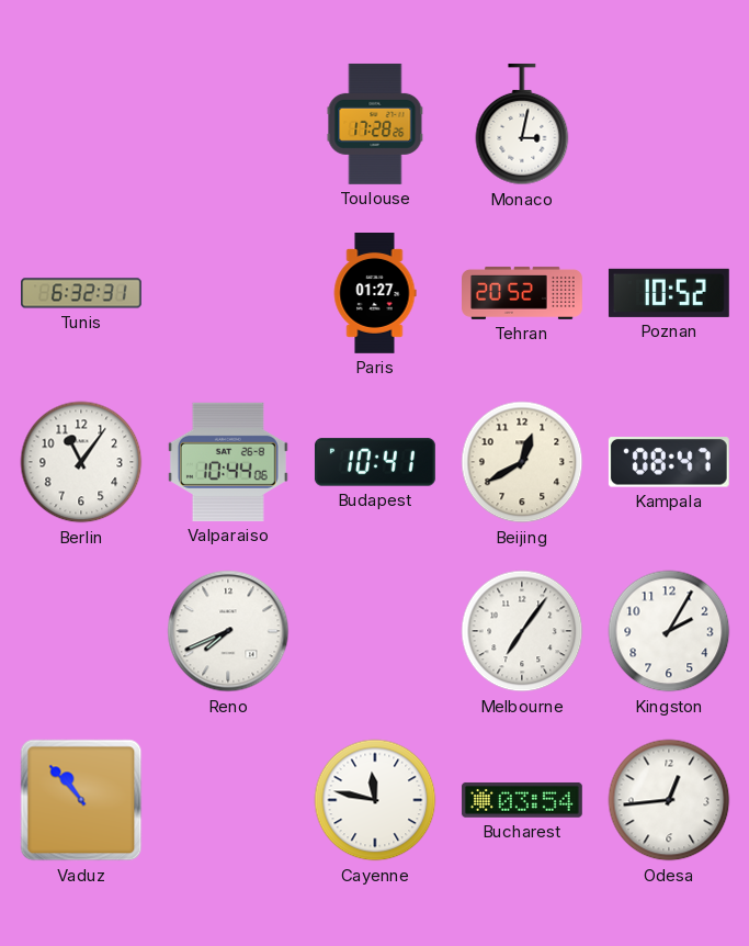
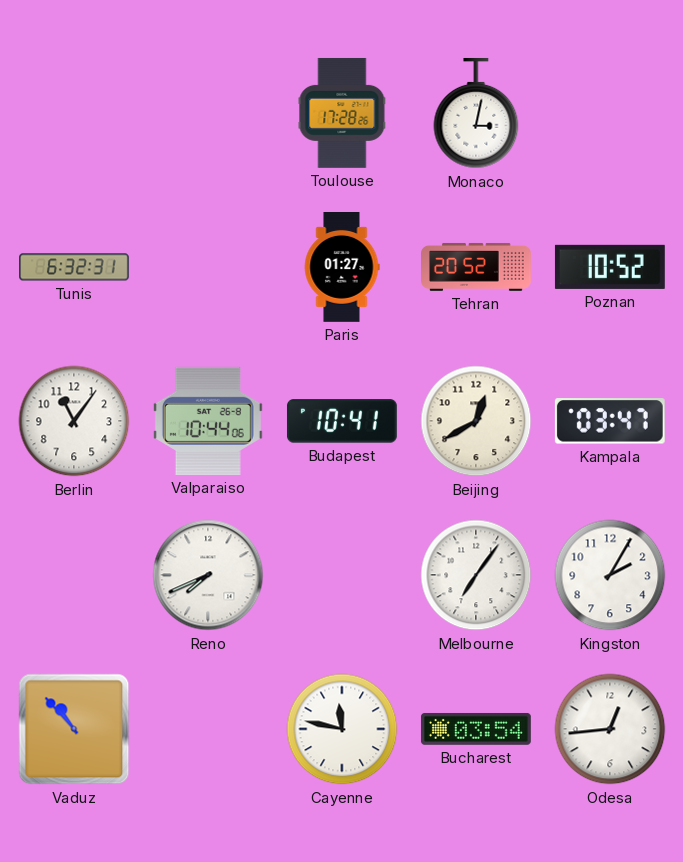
Kampala: 08:47 -> 03:47 (610, 421)
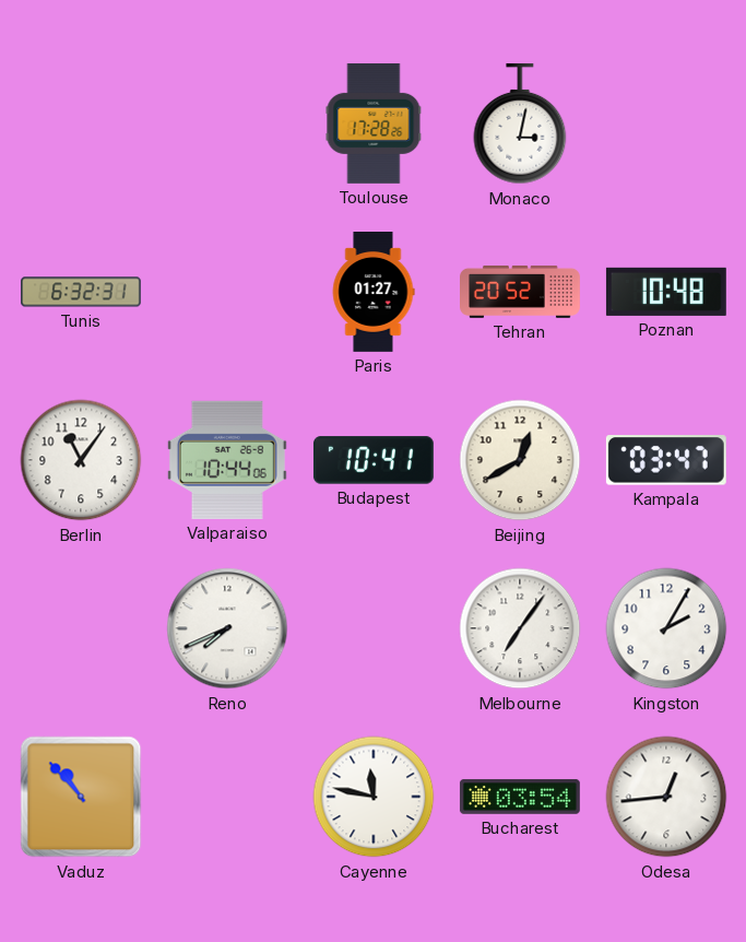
Poznan: 10:52 -> 10:48 (666, 292)
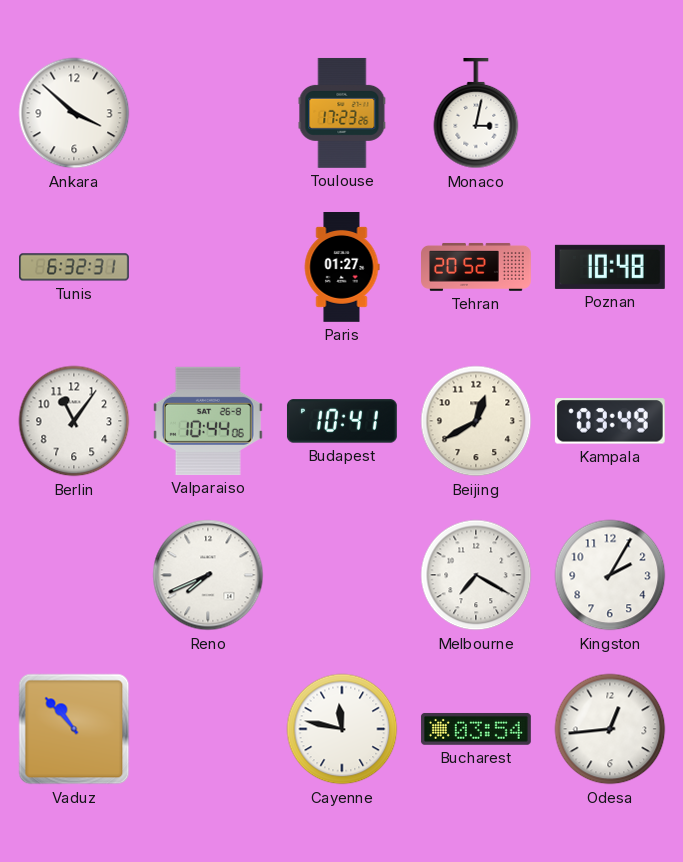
Ankara: none -> 3:52 (74, 113)
Toulouse: 17:28 -> 17:23 (342, 113)
Kampala: 03:47 -> 03:49 (610, 421)
Melbourne: 7:06 -> 7:20 (476, 575)
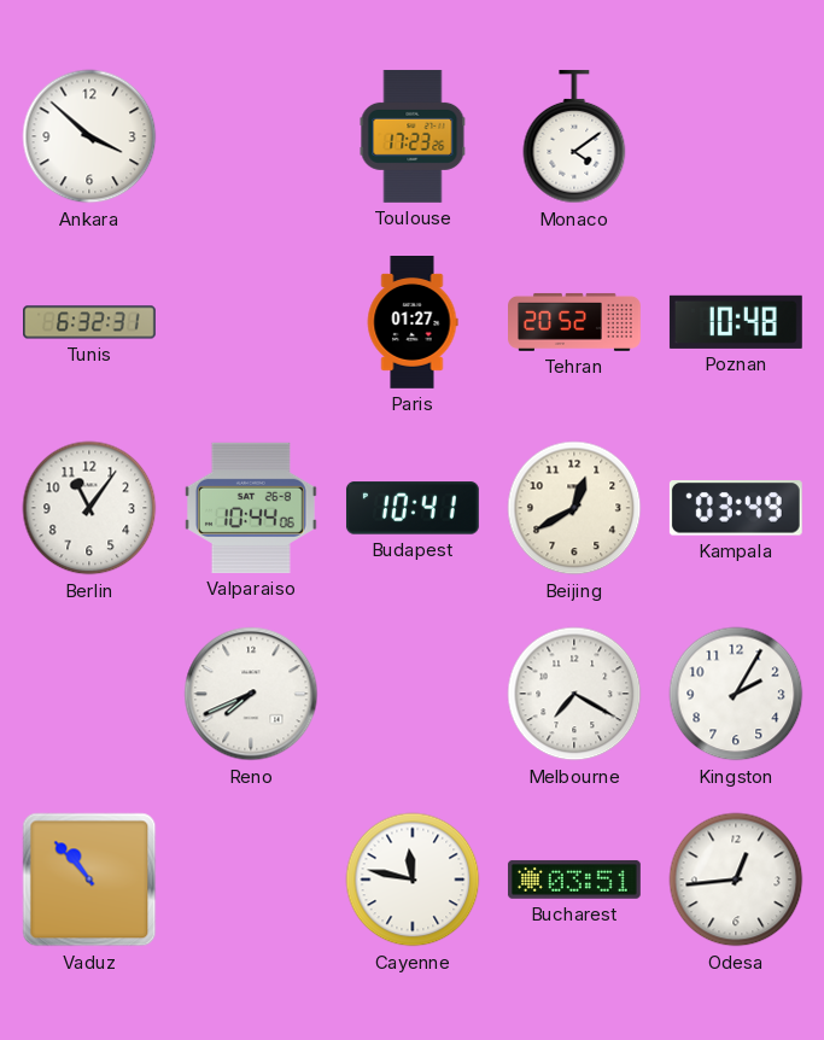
Monaco: 3:02 -> 4:09 (574, 136)
Bucharest: 03:54 -> 03:51 (574, 880)
